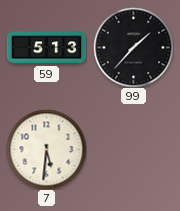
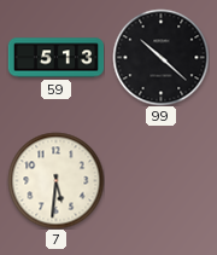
99: 1:37 -> 10:22 (160, 57)
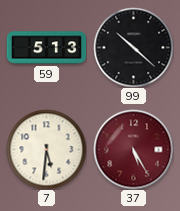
37: none -> 5:25 (133, 149)
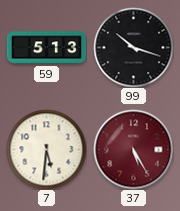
99: 10:22 -> 10:18 (133, 47)
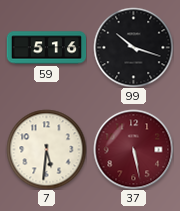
59: 5:13 -> 5:16 (46, 48)
37: 5:25 -> 5:28 (133, 149)
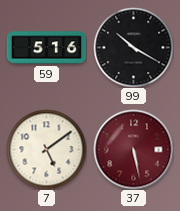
99: 10:18 -> 10:20 (133, 47)
7: 5:31 -> 5:09 (46, 149)
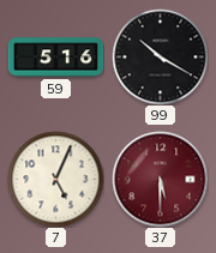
7: 5:09 -> 5:04 (55, 179)
37: 5:28 -> 5:30 (160, 179)
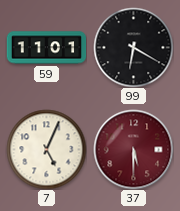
59: 5:16 -> 11:01 (46, 48)
99: 10:20 -> 6:20 (133, 47)
